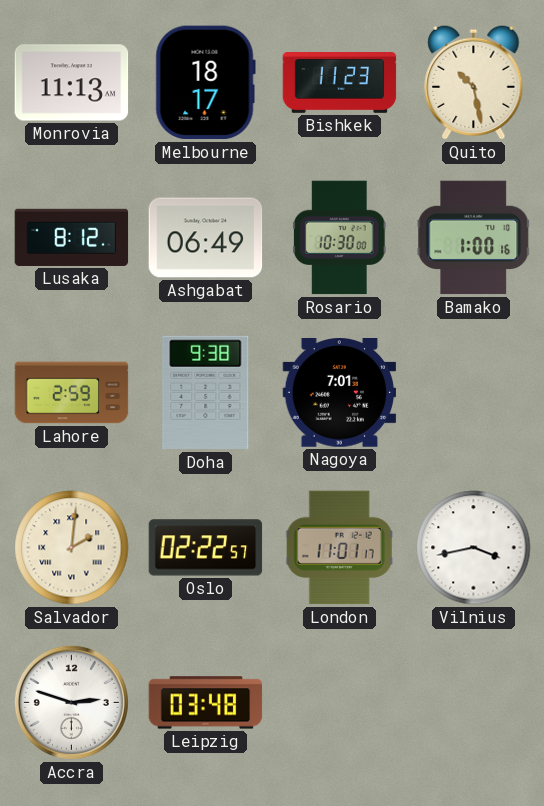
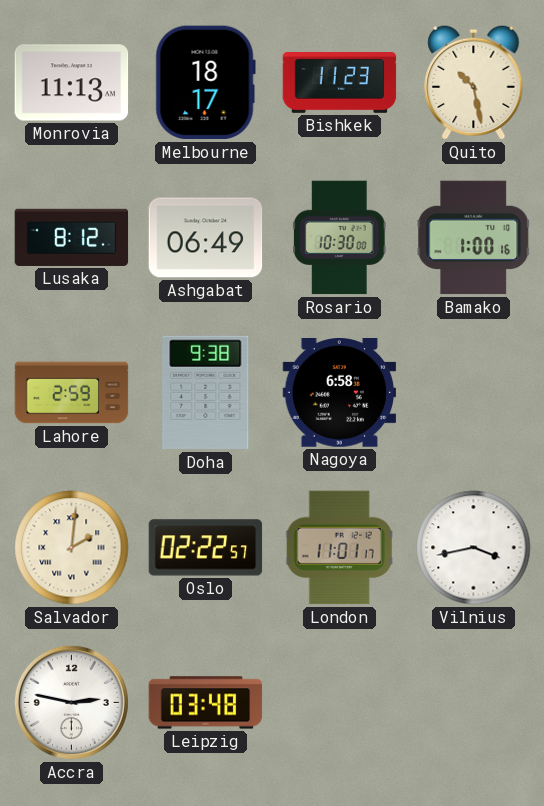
Nagoya: 7:01 -> 6:58 (340, 393)
Accra: 2:48 -> 2:47 (71, 702)
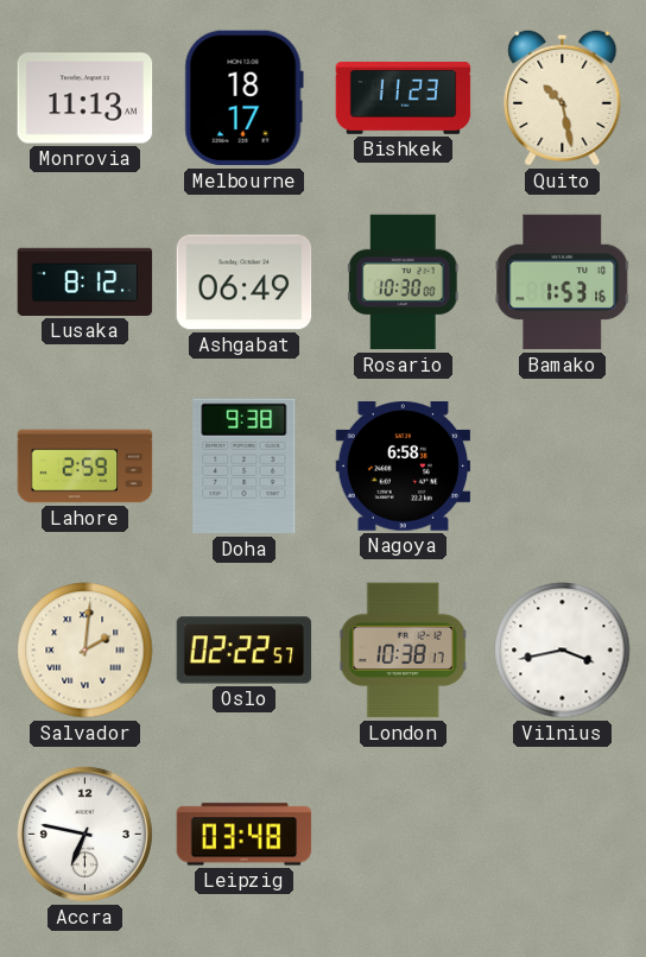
Bamako: 1:00 -> 1:53 (563, 283)
London: 11:01 -> 10:38 (404, 651)
Accra: 2:47 -> 6:47 (84, 834)
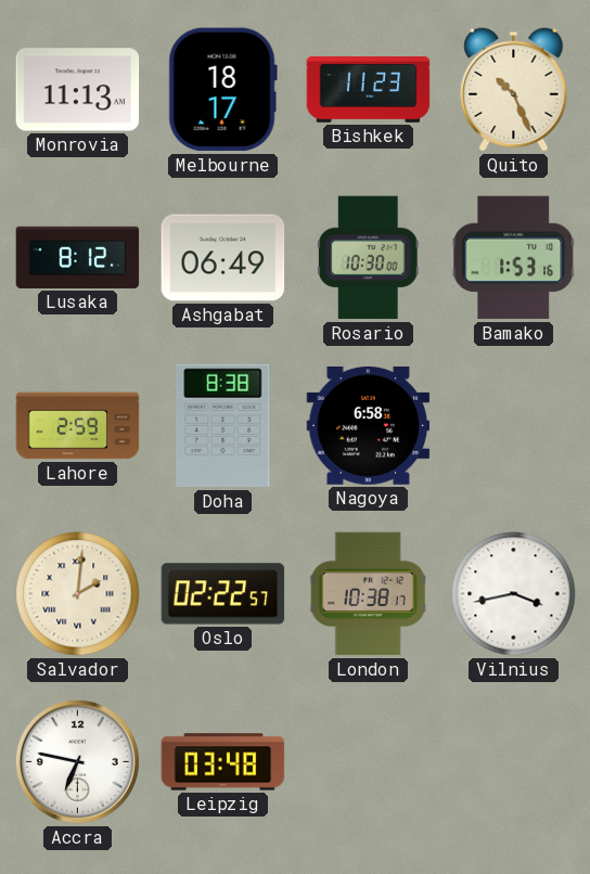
Quito: 10:28 -> 10:26 (514, 89)
Doha: 9:38 -> 8:38 (223, 426)
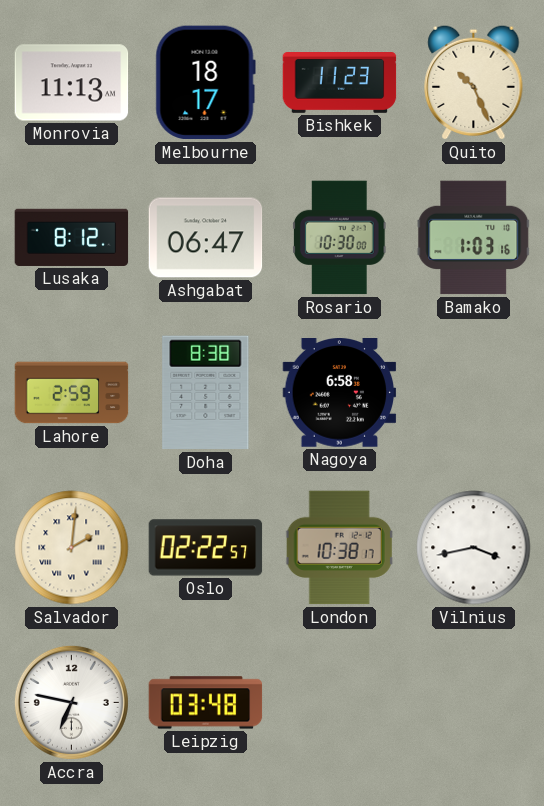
Ashgabat: 06:49 -> 06:47 (206, 238)
Bamako: 1:53 -> 1:03 (474, 238)
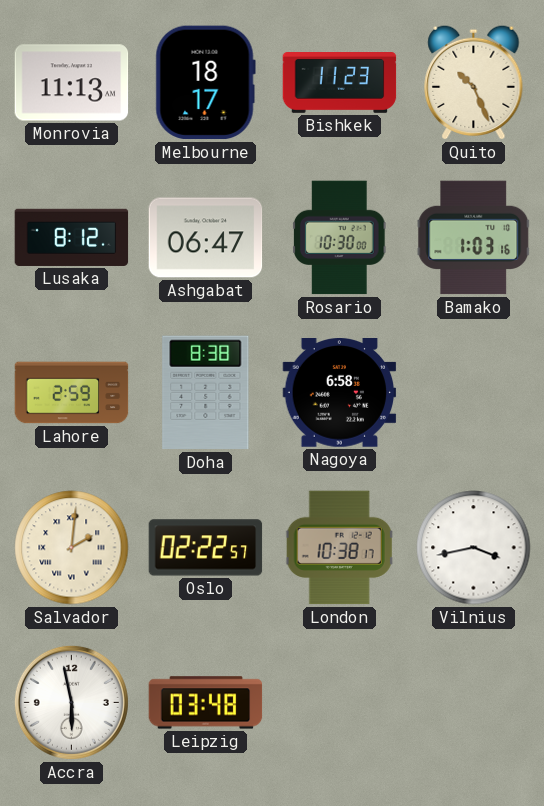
Accra: 6:47 -> 5:58 (71, 702)
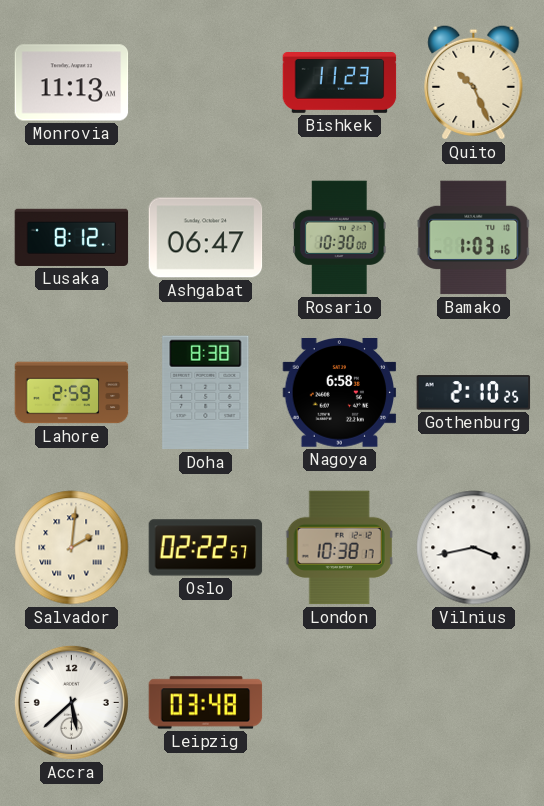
Melbourne: 18:17 -> none (205, 83)
Gothenburg: none -> 2:10 (474, 393)
Accra: 5:58 -> 5:38 (71, 702)
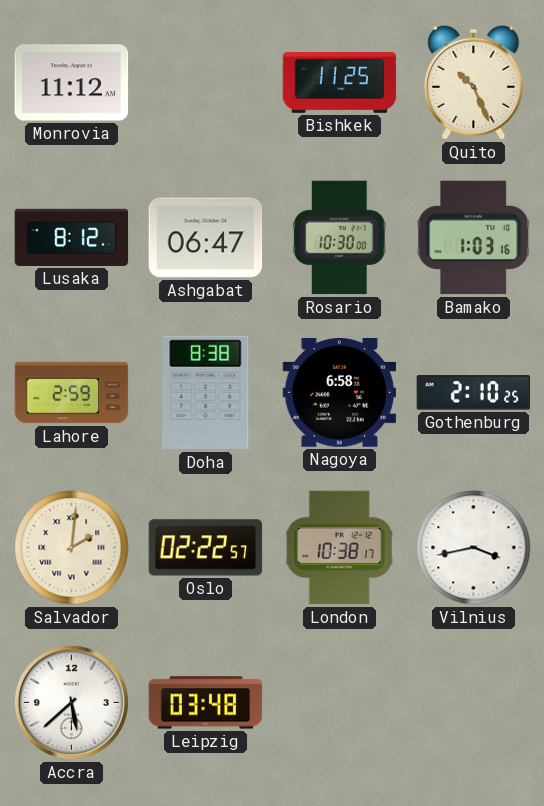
Monrovia: 11:13 -> 11:12 (72, 83)
Bishkek: 11:23 -> 11:25 (340, 83)
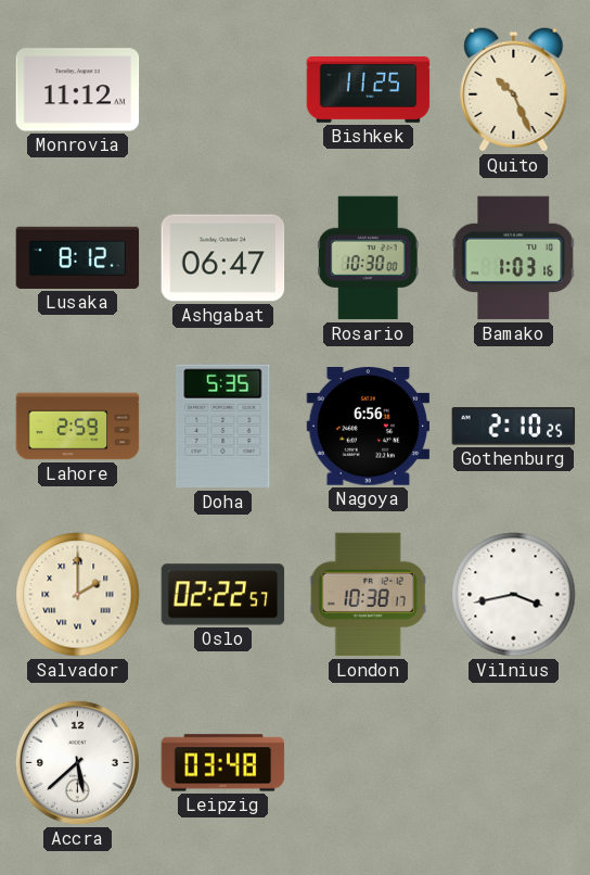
Doha: 8:38 -> 5:35 (223, 427)
Nagoya: 6:58 -> 6:56 (369, 427)
Salvador: 2:01 -> 2:00 (78, 595)
